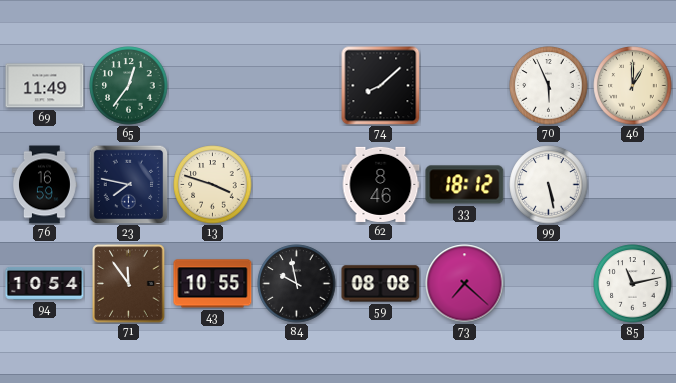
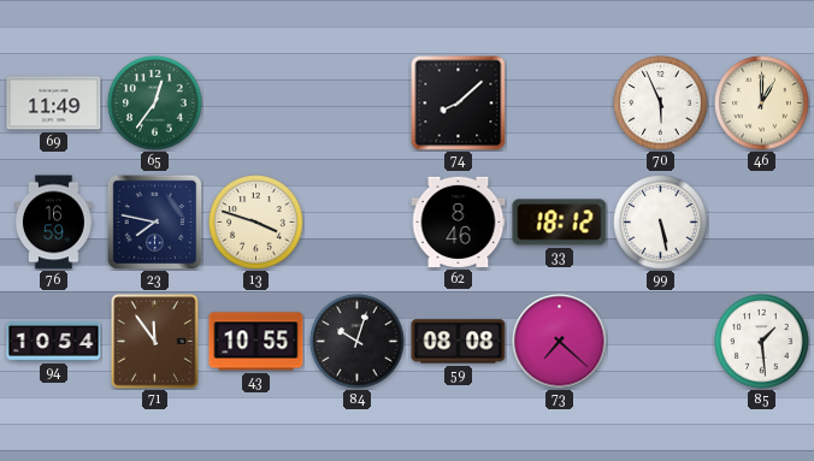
84: 9:58 -> 10:03 (358, 342)
85: 11:13 -> 1:29 (762, 342)
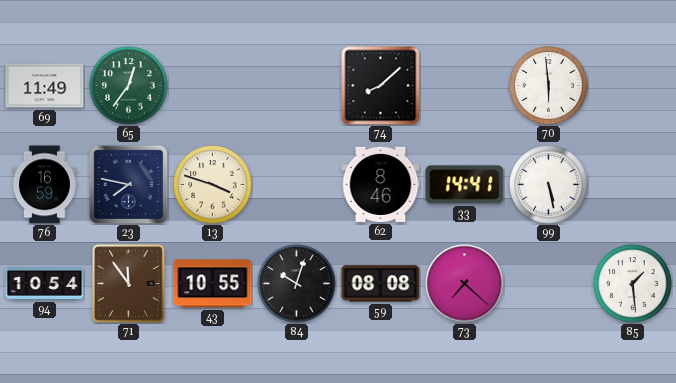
70: 5:56 -> 5:59 (549, 86)
46: 1:00 -> none (762, 104)
33: 18:12 -> 14:41 (465, 185)
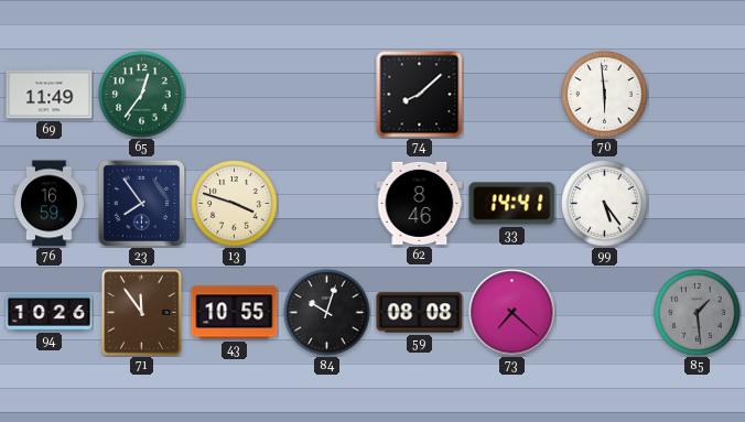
23: 7:47 -> 7:54 (141, 203)
99: 5:28 -> 5:24 (605, 204)
94: 10:54 -> 10:26 (50, 312)
85 dial: white -> grey (698, 313)
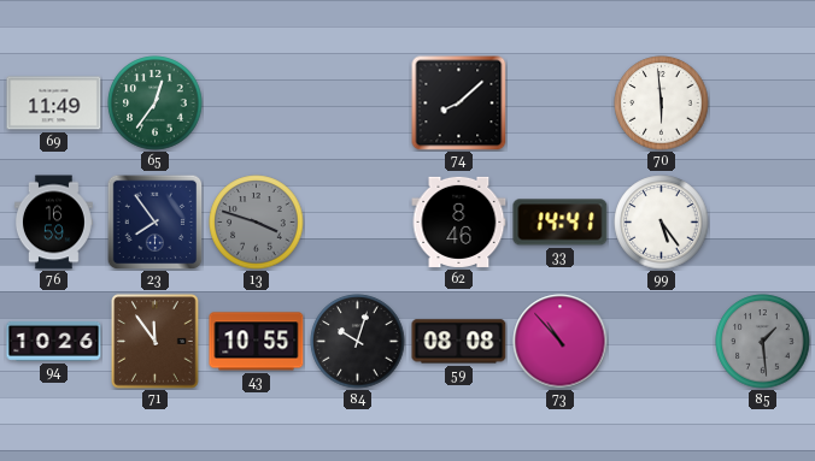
13 dial: cream -> grey (257, 223)
73: 7:22 -> 10:53 (561, 342)
